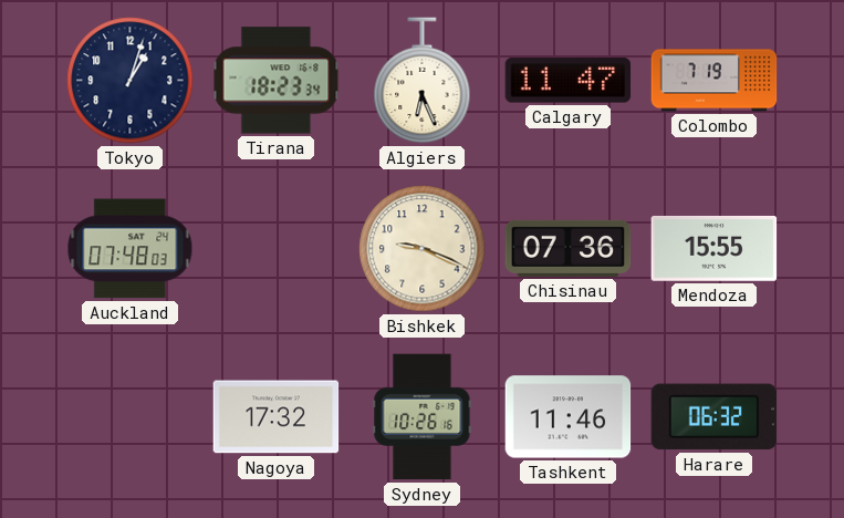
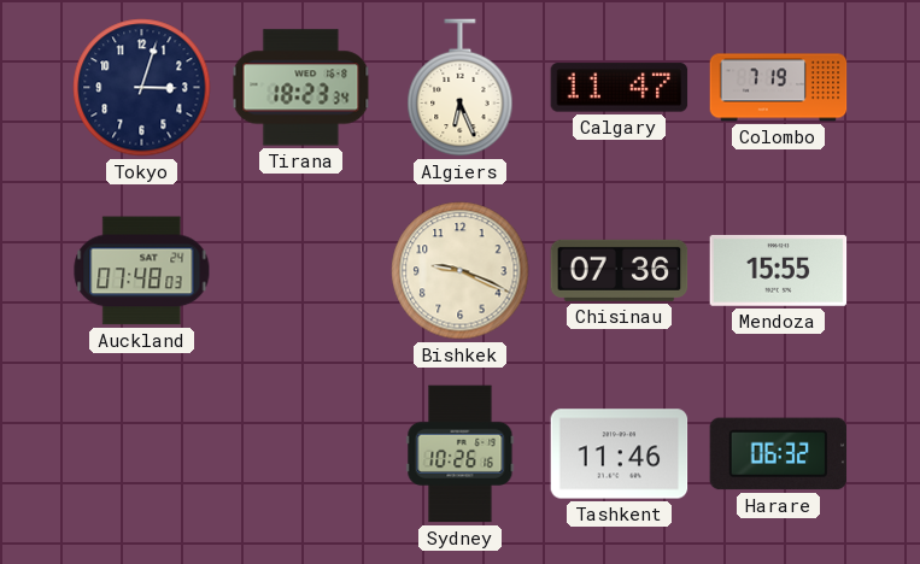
Tokyo: 1:03 -> 3:03 (142, 88)
Nagoya: 17:32 -> none (277, 417)
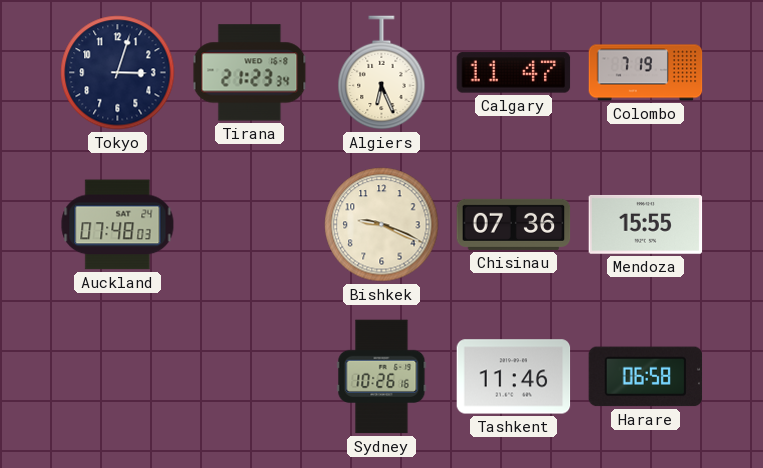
Tirana: 18:23 -> 21:23 (250, 73)
Harare: 06:32 -> 06:58 (646, 377)
